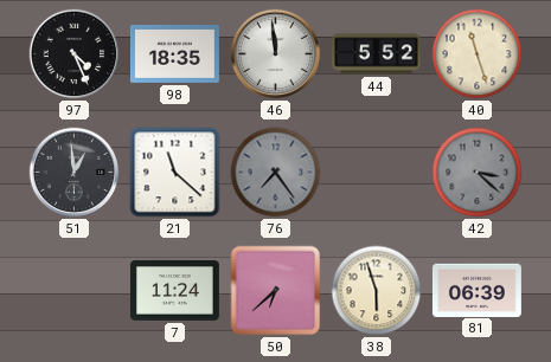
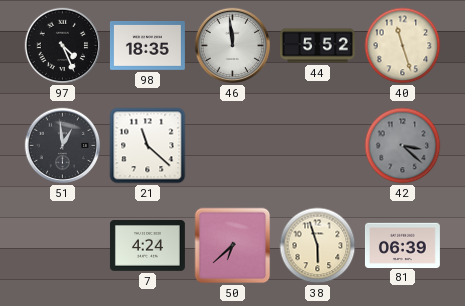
76: 7:24 -> none (276, 173)
7: 11:24 -> 4:24 (147, 246)
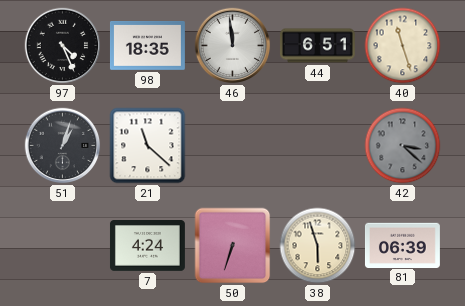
44: 5:52 -> 6:51 (318, 46)
51: 12:59 -> 1:03 (63, 146)
50: 6:38 -> 6:33 (233, 246)
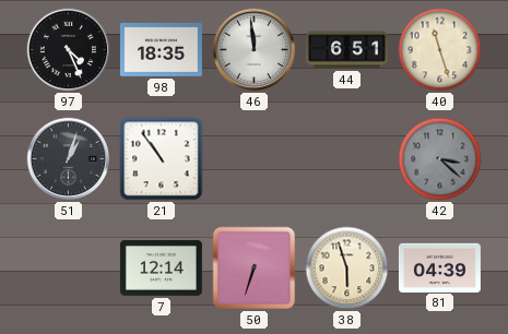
21: 11:22 -> 10:54 (162, 159)
7: 4:24 -> 12:14 (161, 269)
81: 06:39 -> 04:39 (439, 267)
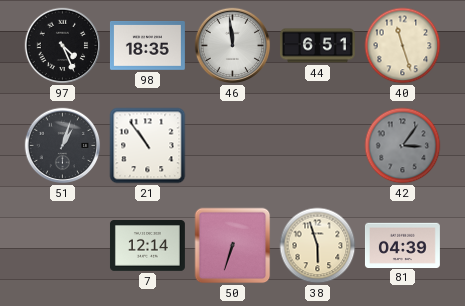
42: 3:22 -> 3:06 (403, 146)
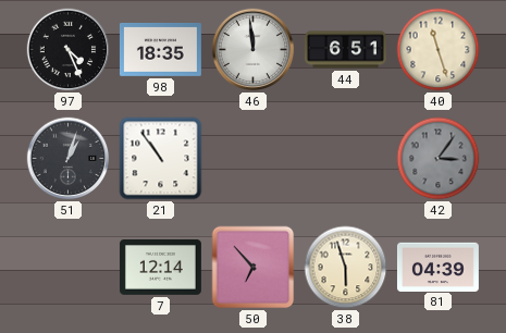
50: 6:33 -> 6:53 (254, 268)
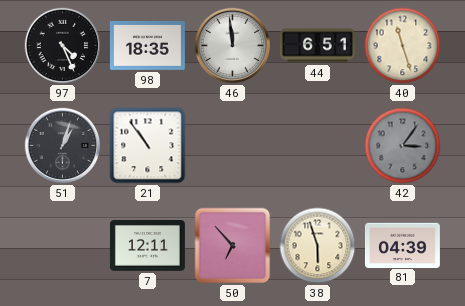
7: 12:14 -> 12:11 (147, 246)
